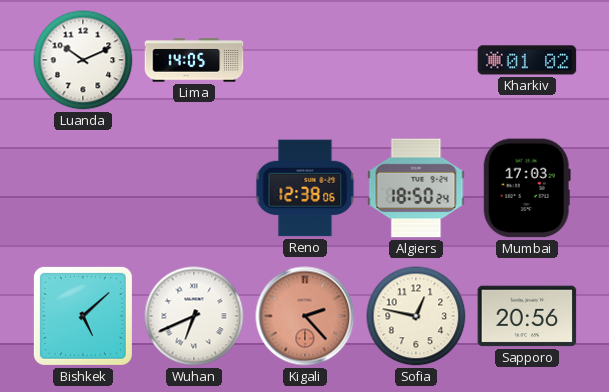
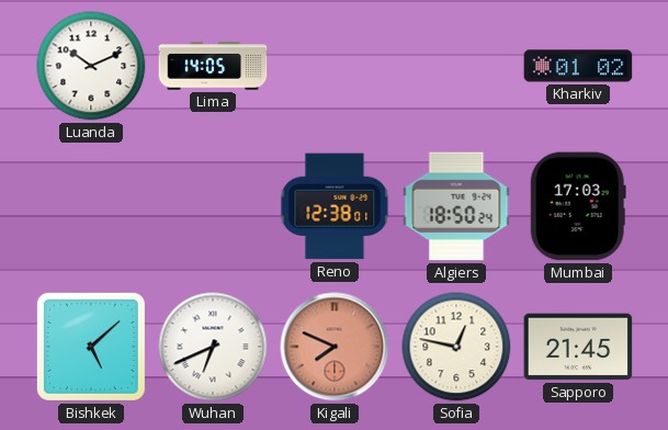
Reno: 12:38:06 -> 12:38:01 (335, 206)
Kigali: 2:23 -> 7:49 (335, 347)
Sapporo: 20:56 -> 21:45 (578, 347)
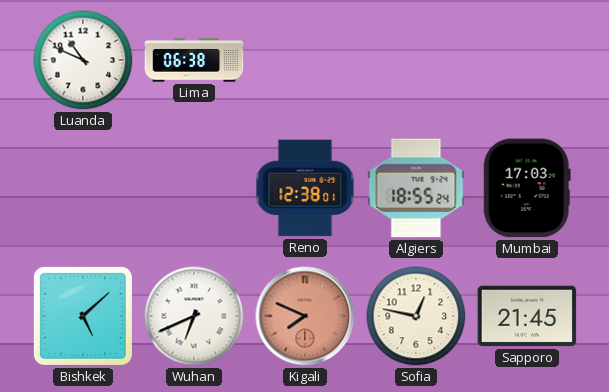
Luanda: 10:11 -> 10:49 (83, 60)
Lima: 14:05 -> 06:38 (194, 60)
Kharkiv: 01:02 -> none (578, 66)
Algiers: 18:50 -> 18:55 (416, 188)
